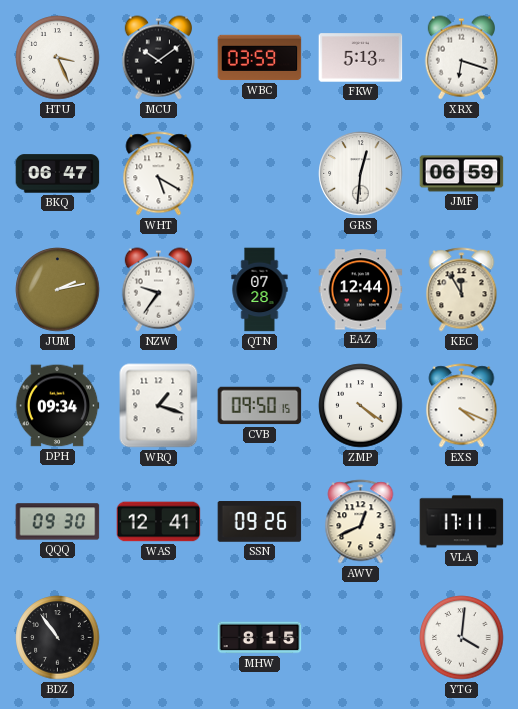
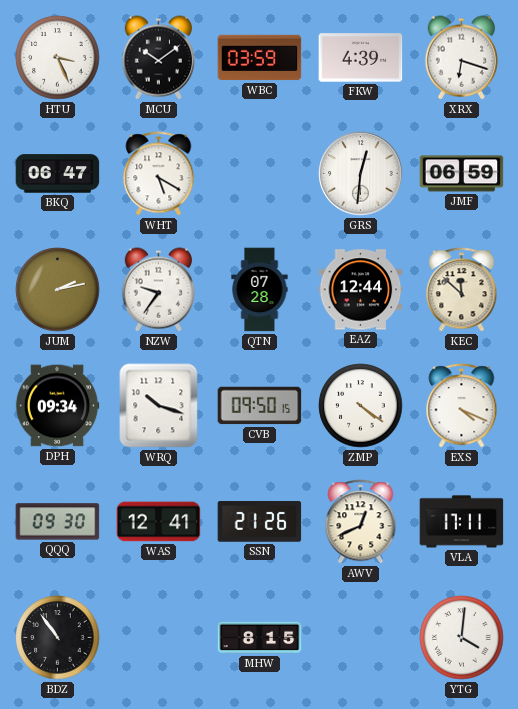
FKW: 5:13 -> 4:39 (361, 58)
KEC: 11:55 -> 11:52 (462, 290)
WRQ: 1:18 -> 10:18 (159, 406)
SSN: 09:26 -> 21:26 (260, 522)
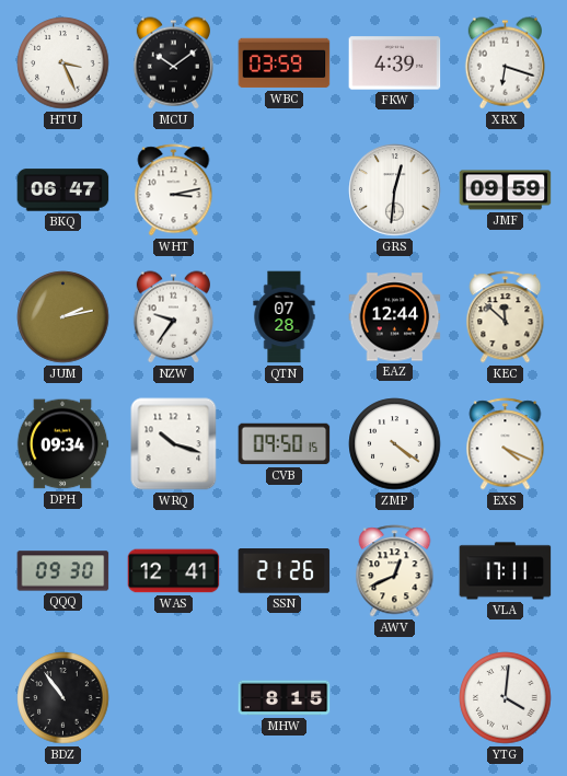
WHT: 5:20 -> 3:13 (174, 190)
JMF: 06:59 -> 09:59 (506, 190)
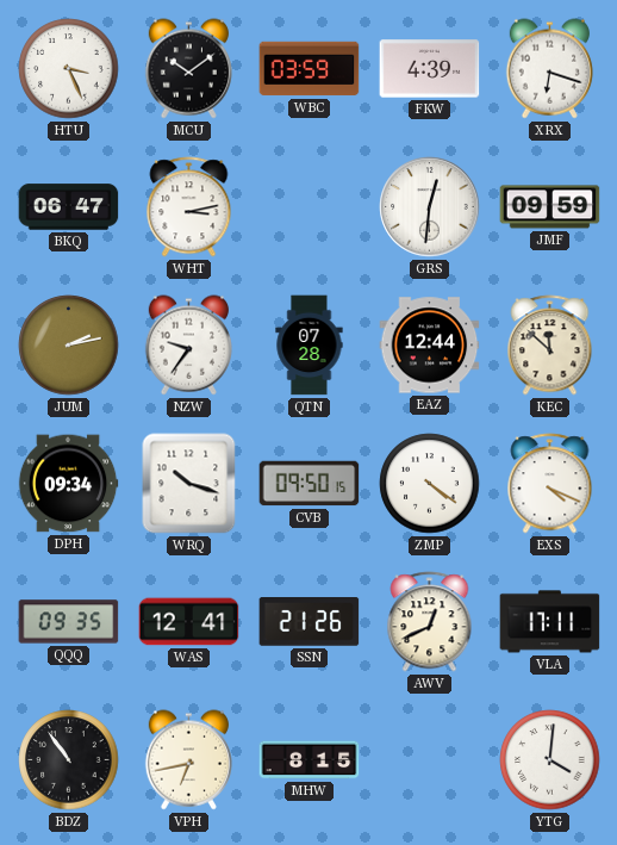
QQQ: 09:30 -> 09:35 (69, 622)
VPH: none -> 6:43 (188, 760)
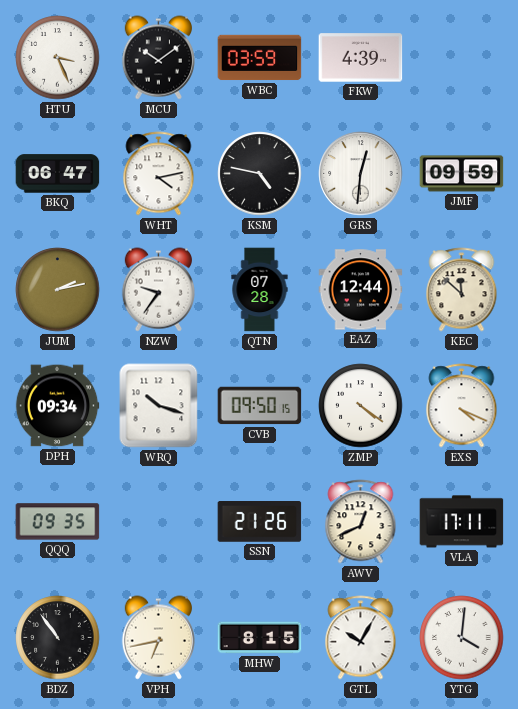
XRX: 6:18 -> none (549, 69)
WHT: 3:13 -> 4:13 (159, 174)
KSM: none -> 4:47 (260, 174)
WAS: 12:41 -> none (189, 622)
GTL: none -> 10:05 (361, 638)
